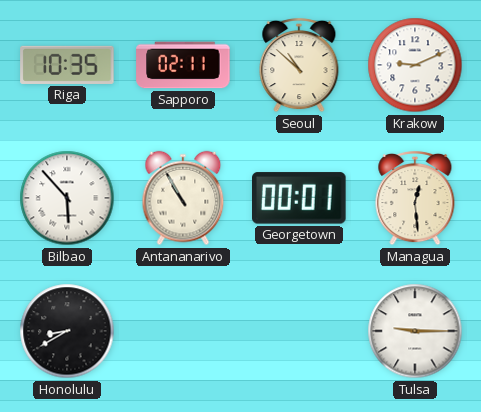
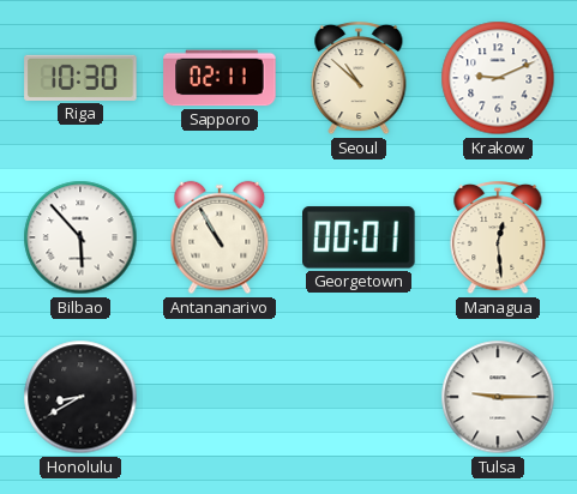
Riga: 10:35 -> 10:30 (80, 78)
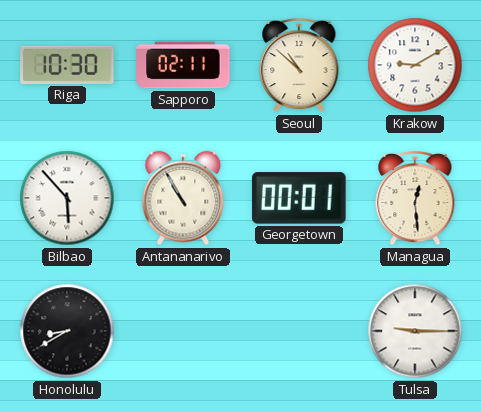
Krakow: 9:11 -> 9:10 (415, 65)
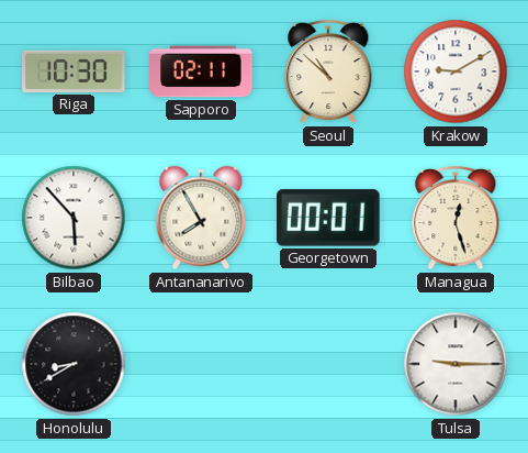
Antananarivo: 10:55 -> 7:55 (201, 218)
Managua: 12:29 -> 12:27 (456, 218)
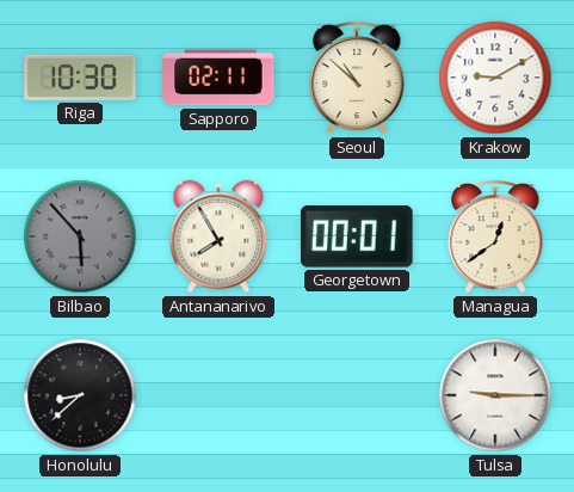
Bilbao dial: white -> grey (80, 236)
Managua: 12:27 -> 12:39 (495, 236)
Honolulu: 8:40 -> 8:38 (80, 395)
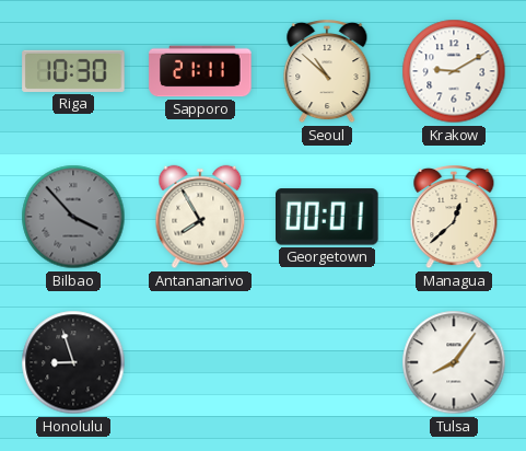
Sapporo: 02:11 -> 21:11 (200, 71)
Bilbao: 5:53 -> 3:53 (73, 217)
Managua: 12:39 -> 12:38 (454, 217)
Honolulu: 8:38 -> 8:57 (73, 362)
Tulsa: 9:15 -> 8:06 (454, 362)
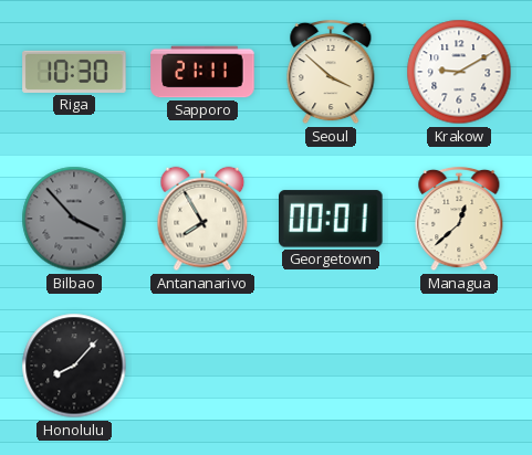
Seoul: 10:52 -> 3:52 (331, 72)
Honolulu: 8:57 -> 8:07 (74, 366)
Tulsa: 8:06 -> none (454, 362)
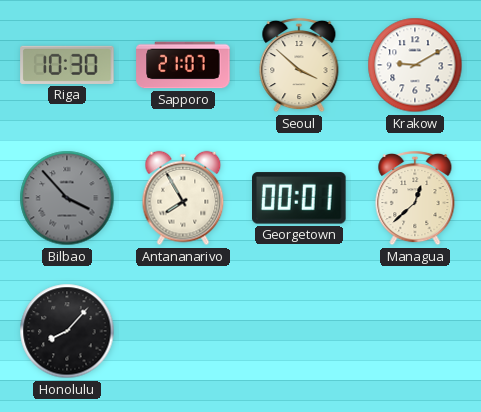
Sapporo: 21:11 -> 21:07 (183, 65)
